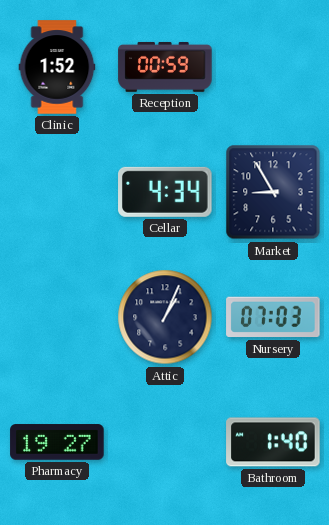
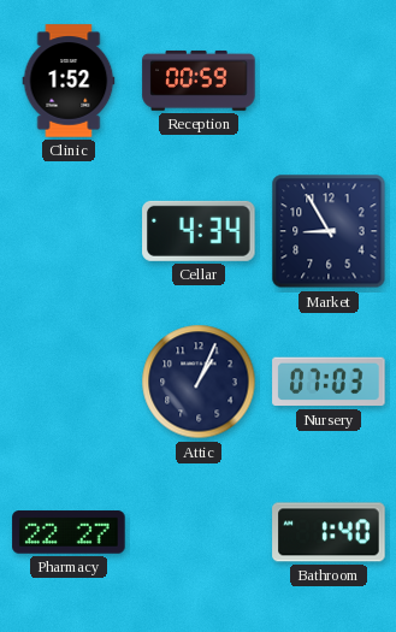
Pharmacy: 19:27 -> 22:27 (69, 532)
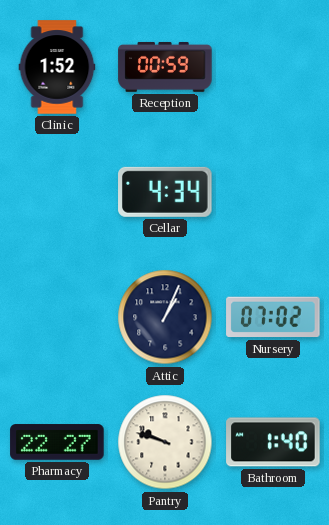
Market: 8:55 -> none (329, 231)
Nursery: 07:03 -> 07:02 (273, 317)
Pantry: none -> 9:48 (165, 442)
